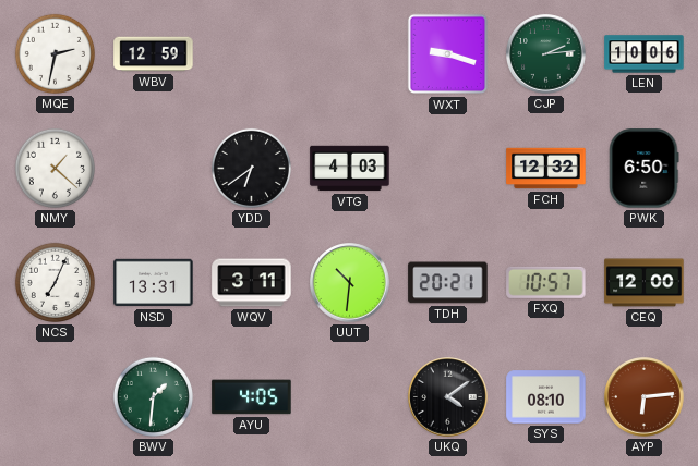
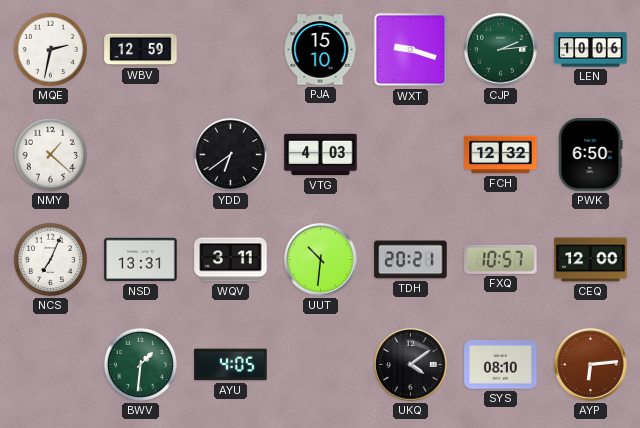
PJA: none -> 15:10 (320, 50)
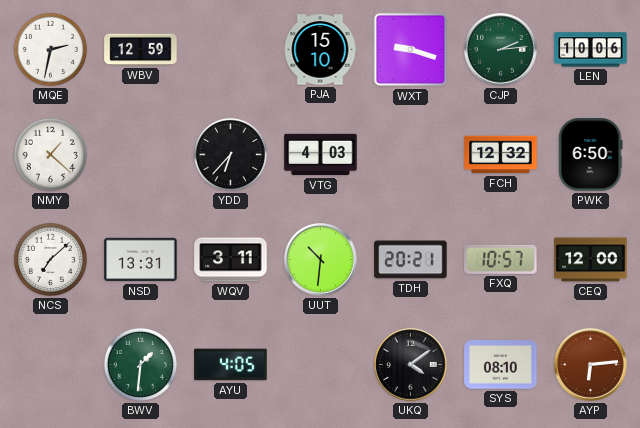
YDD: 6:39 -> 6:37 (230, 154)
NCS: 7:04 -> 7:08 (50, 259)
